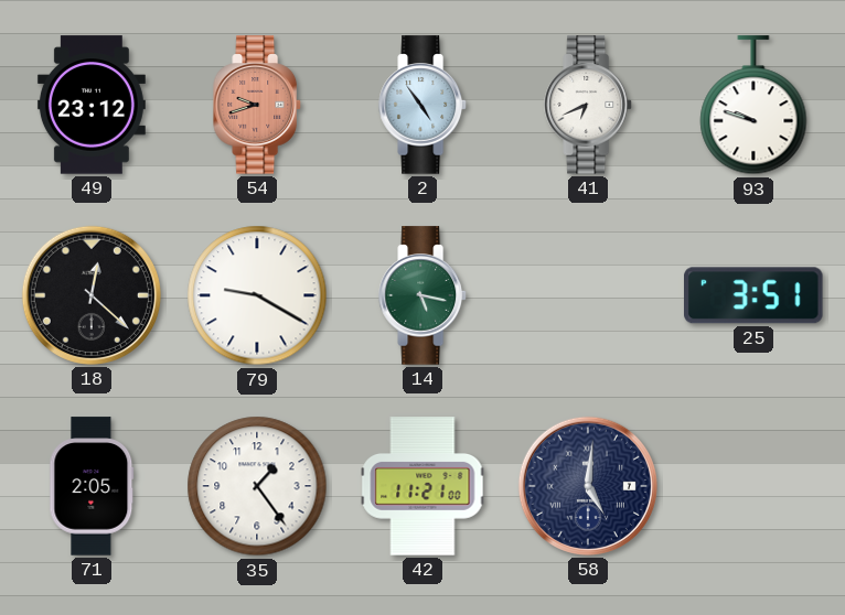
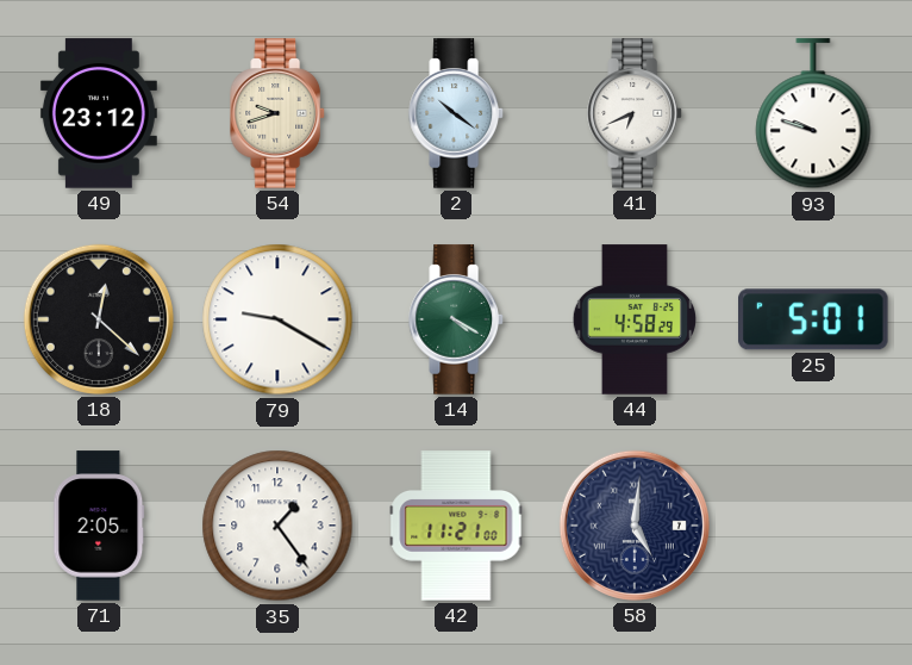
54 dial: salmon -> cream (277, 113)
2: 4:54 -> 10:21 (456, 113)
14: 5:17 -> 4:20 (456, 319)
44: none -> 4:58 (633, 319)
25: 3:51 -> 5:01 (814, 319)
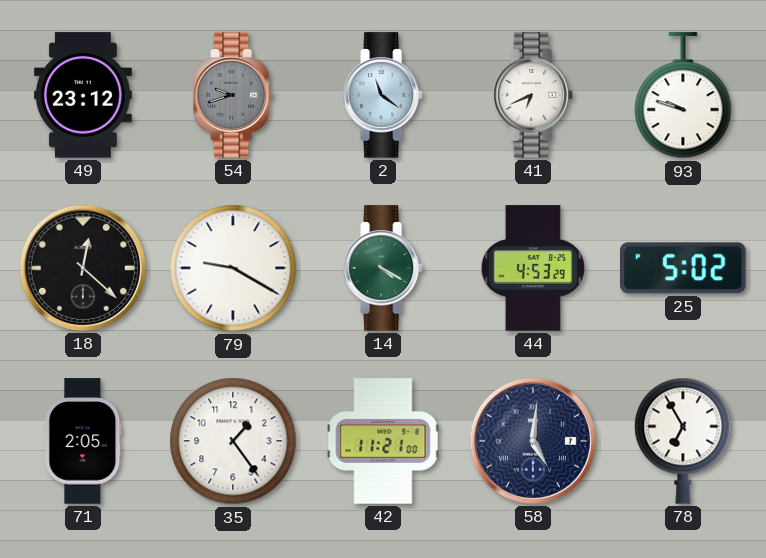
54 dial: cream -> grey (233, 95)
2: 10:21 -> 11:21 (383, 95)
44: 4:58 -> 4:53 (532, 268)
25: 5:01 -> 5:02 (684, 268)
78: none -> 6:55 (683, 441)
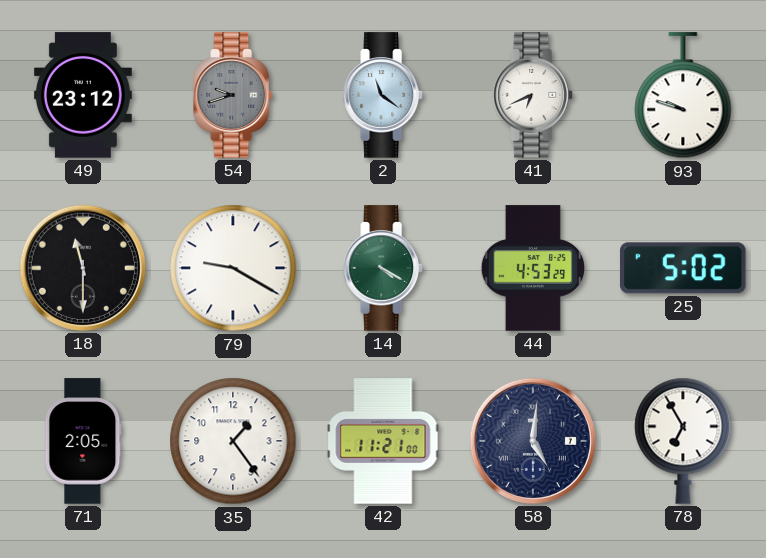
18: 12:22 -> 11:30 (83, 268)
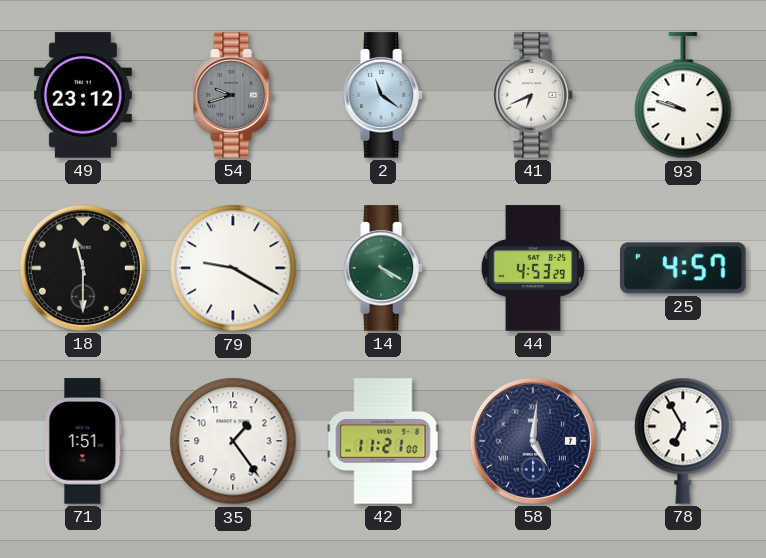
25: 5:02 -> 4:57 (684, 268)
71: 2:05 -> 1:51 (83, 441)
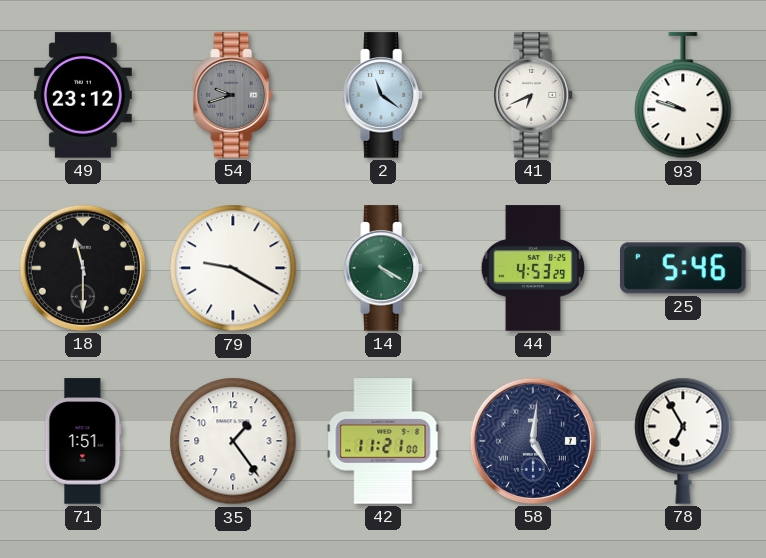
25: 4:57 -> 5:46 (684, 268)
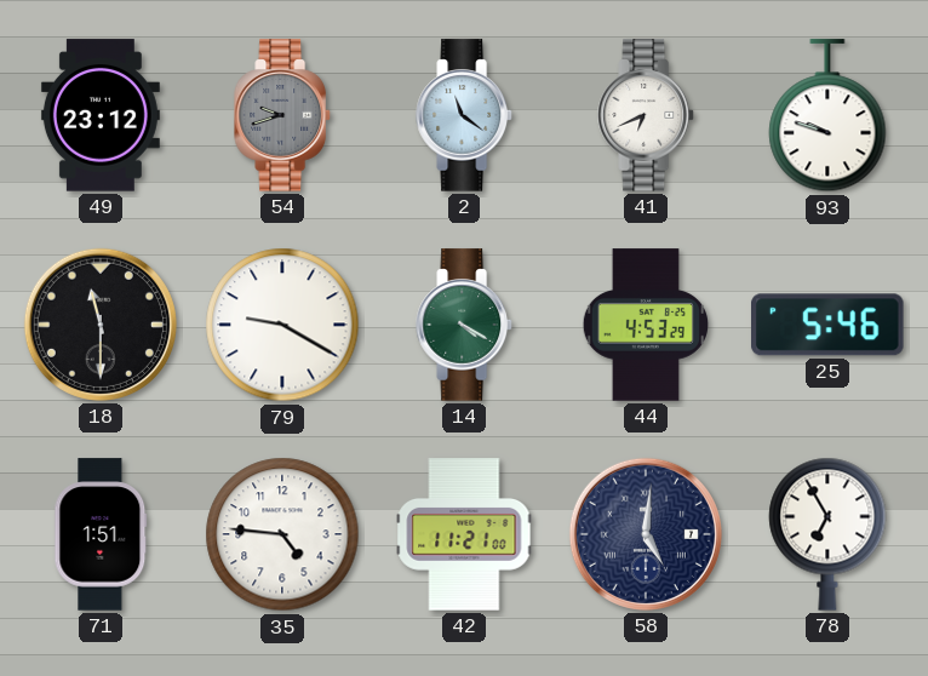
35: 1:24 -> 4:46 (282, 534)
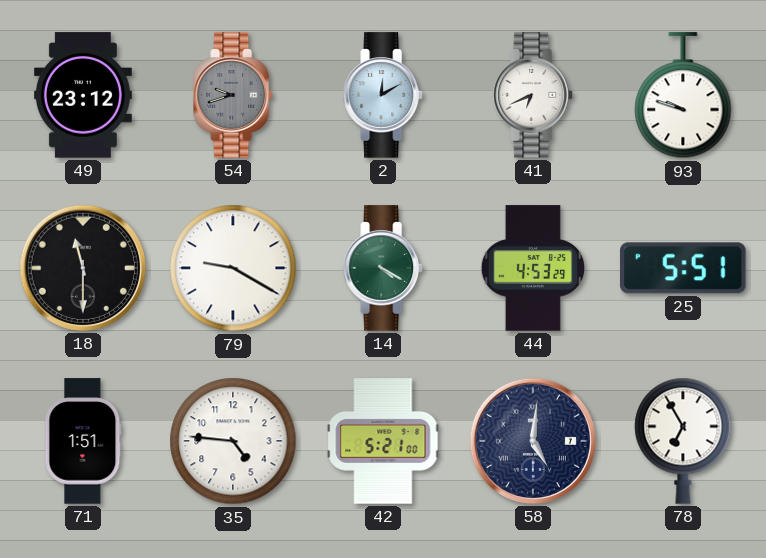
2: 11:21 -> 12:10 (383, 95)
25: 5:46 -> 5:51 (684, 268)
42: 11:21 -> 5:21 (383, 441)
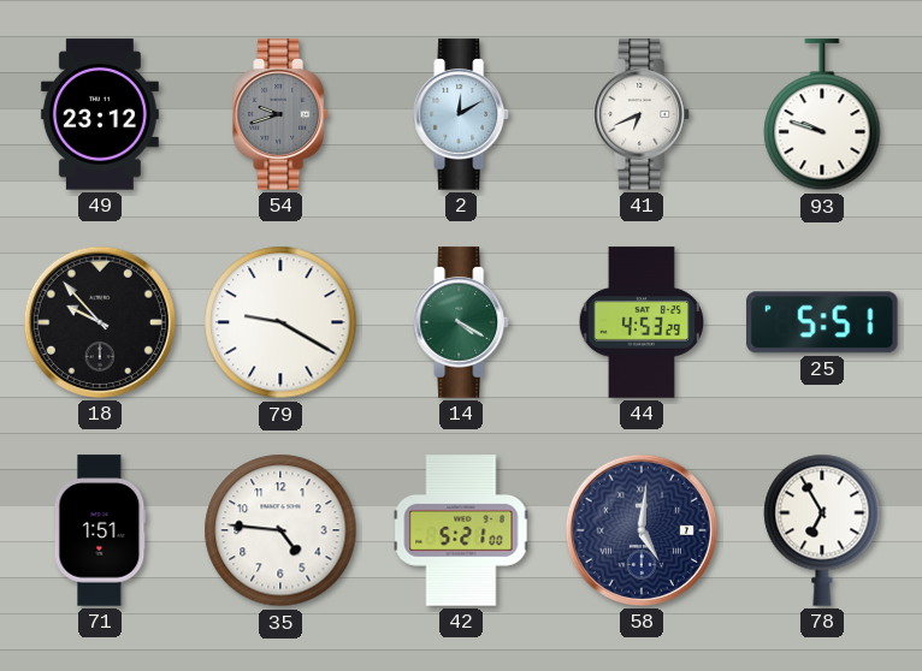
18: 11:30 -> 9:53 (100, 322)
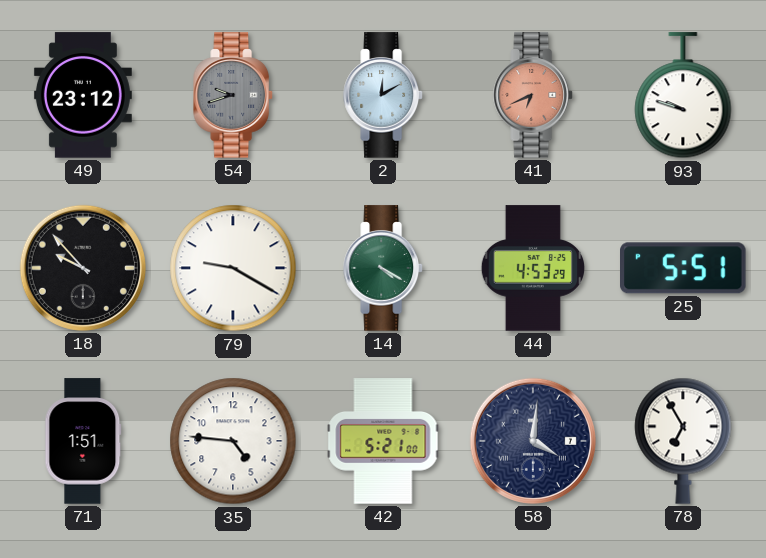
41 dial: white -> salmon (533, 95)
58: 5:01 -> 4:01 (533, 441)
